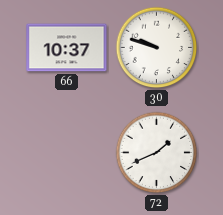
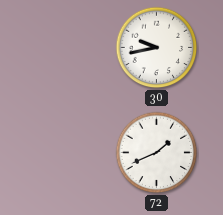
66: 10:37 -> none (67, 48)
30: 9:48 -> 9:43 (157, 48)
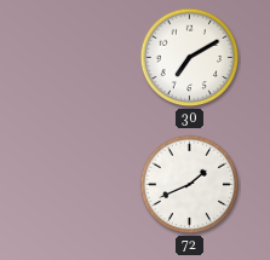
30: 9:43 -> 7:10 (190, 58)
